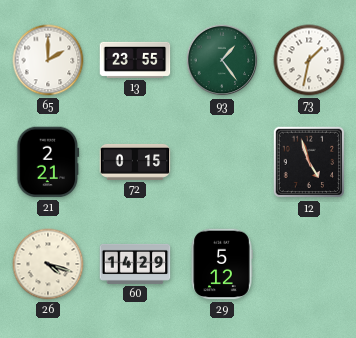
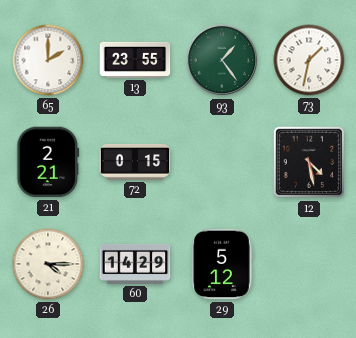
12: 4:57 -> 4:28 (309, 162)
26: 4:18 -> 4:15 (48, 264)
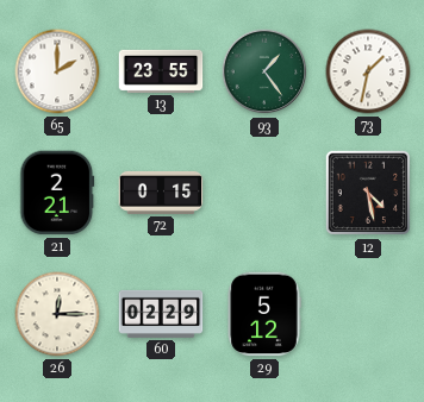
26: 4:15 -> 12:15 (57, 314)
60: 14:29 -> 02:29 (161, 314)
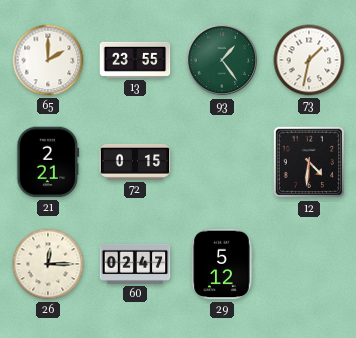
12: 4:28 -> 4:31 (309, 162)
60: 02:29 -> 02:47 (135, 264)
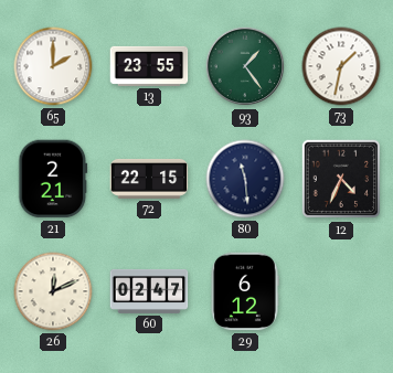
72: 0:15 -> 22:15 (149, 179)
80: none -> 11:29 (245, 179)
12: 4:31 -> 4:34 (341, 179)
26: 12:15 -> 12:11 (53, 291)
29: 5:12 -> 6:12 (245, 291)
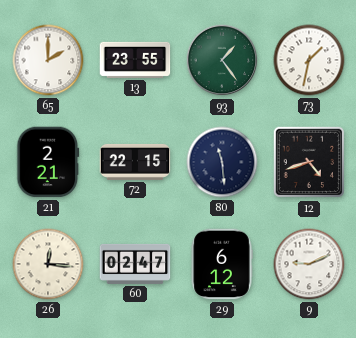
12: 4:34 -> 4:42 (309, 162)
26: 12:11 -> 12:16 (48, 264)
9: none -> 9:11 (309, 264)
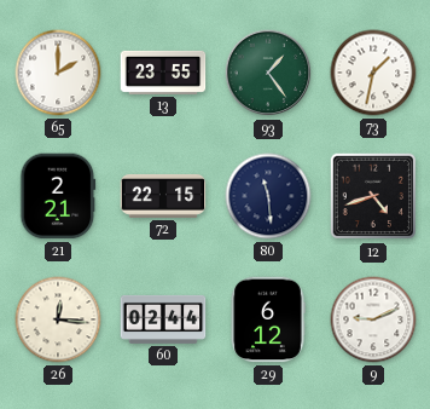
60: 02:47 -> 02:44 (163, 319)
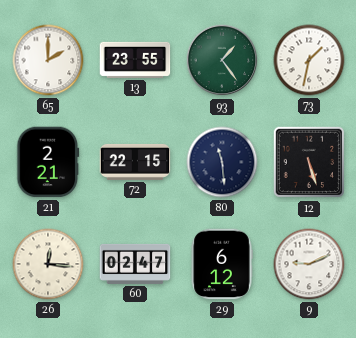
12: 4:42 -> 5:27 (309, 162)
60: 02:44 -> 02:47 (135, 264)
